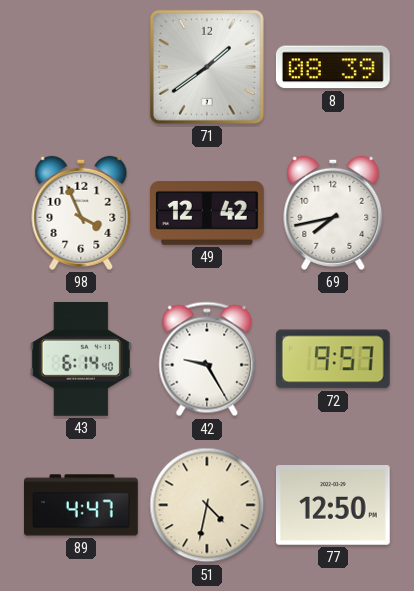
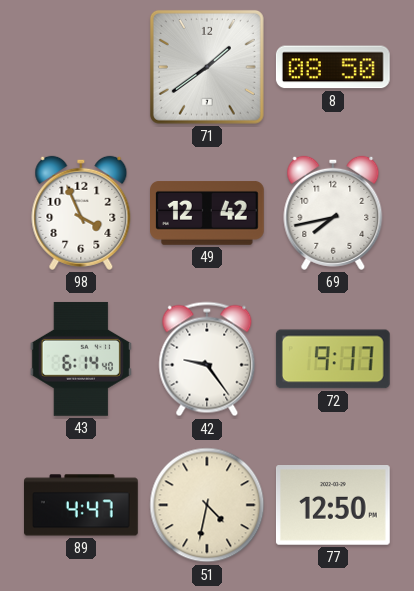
8: 08:39 -> 08:50 (333, 67)
42: 9:25 -> 9:24 (207, 359)
72: 9:57 -> 9:17 (333, 359)
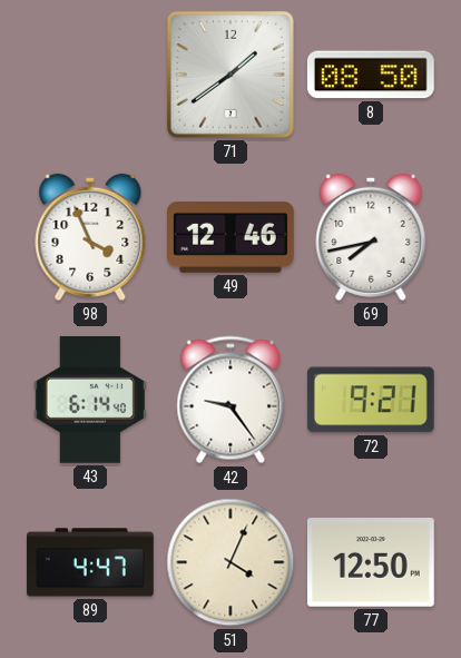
49: 12:42 -> 12:46 (232, 238)
72: 9:17 -> 9:21 (371, 400)
51: 4:32 -> 4:04 (230, 562)
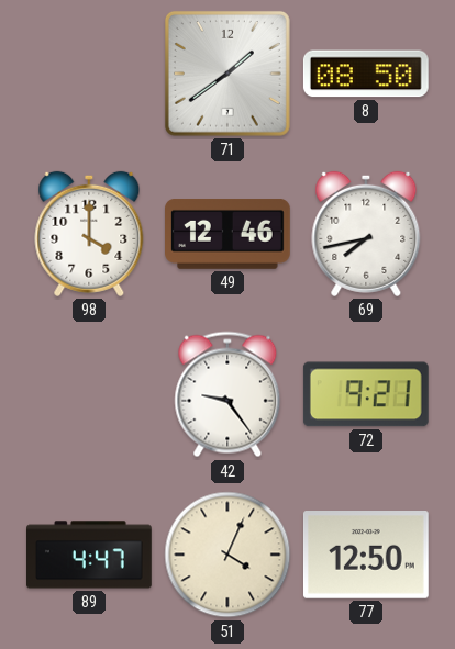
98: 3:56 -> 4:00 (89, 234)
43: 6:14 -> none (90, 400)
